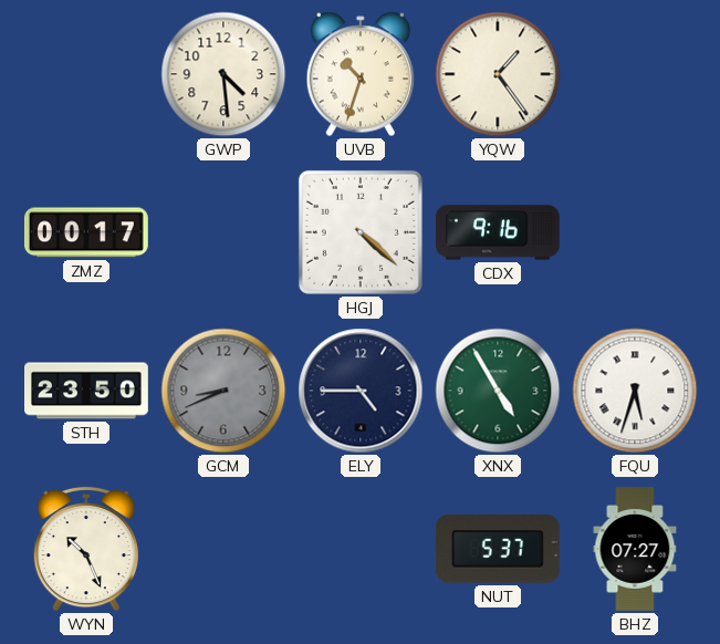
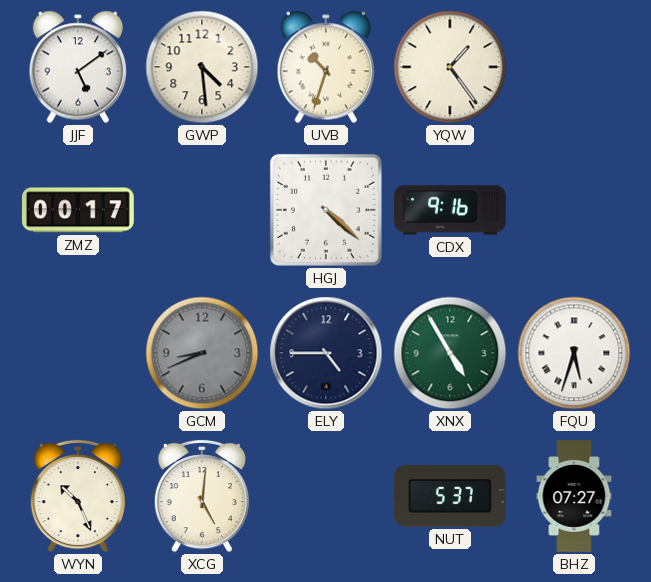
JJF: none -> 5:09 (77, 67)
STH: 23:50 -> none (87, 391)
XCG: none -> 5:01 (201, 496)
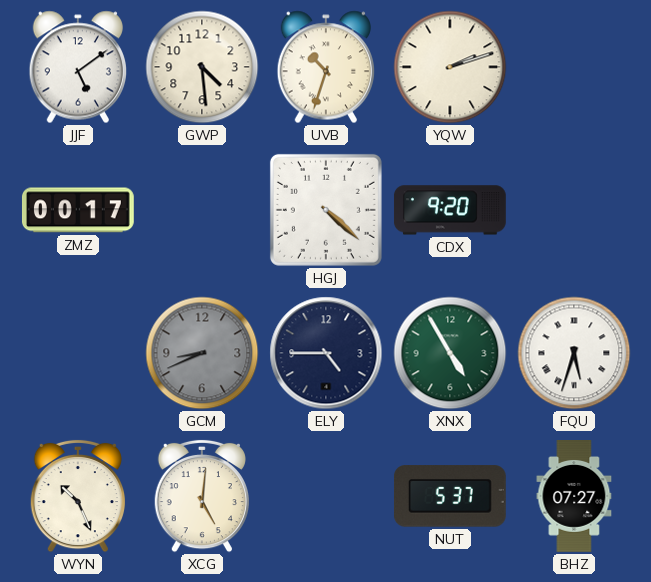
YQW: 1:24 -> 2:12 (450, 67)
CDX: 9:16 -> 9:20 (450, 210)
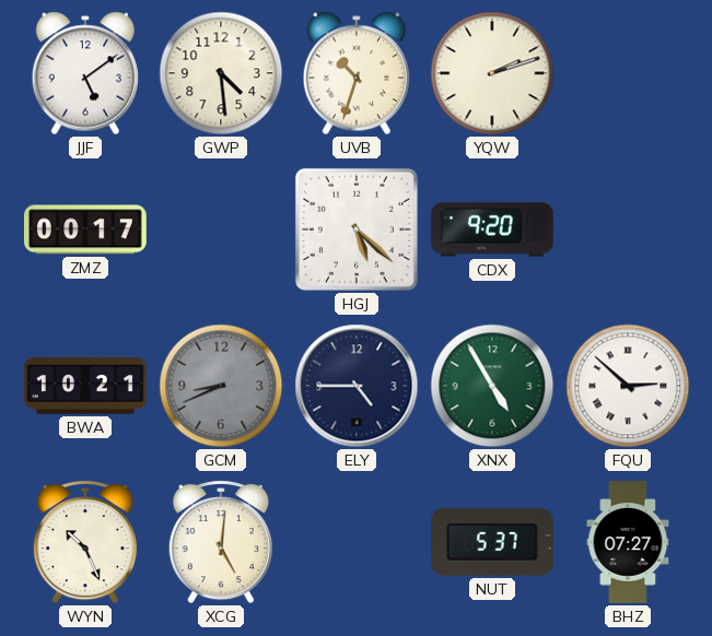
HGJ: 4:22 -> 5:22 (357, 229)
BWA: none -> 10:21 (86, 386)
FQU: 5:33 -> 2:52 (628, 386)
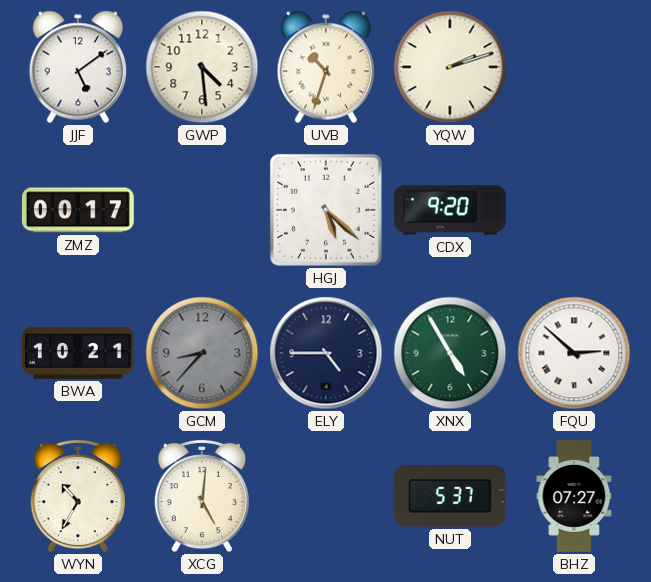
GCM: 8:41 -> 8:37 (202, 353)
WYN: 10:26 -> 10:35 (77, 496)
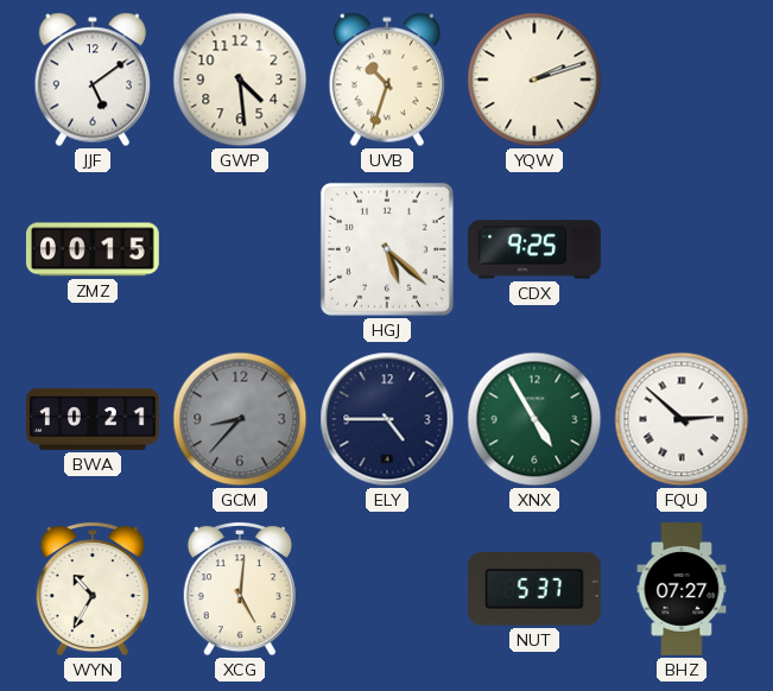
ZMZ: 00:17 -> 00:15 (93, 249)
CDX: 9:20 -> 9:25 (534, 249)
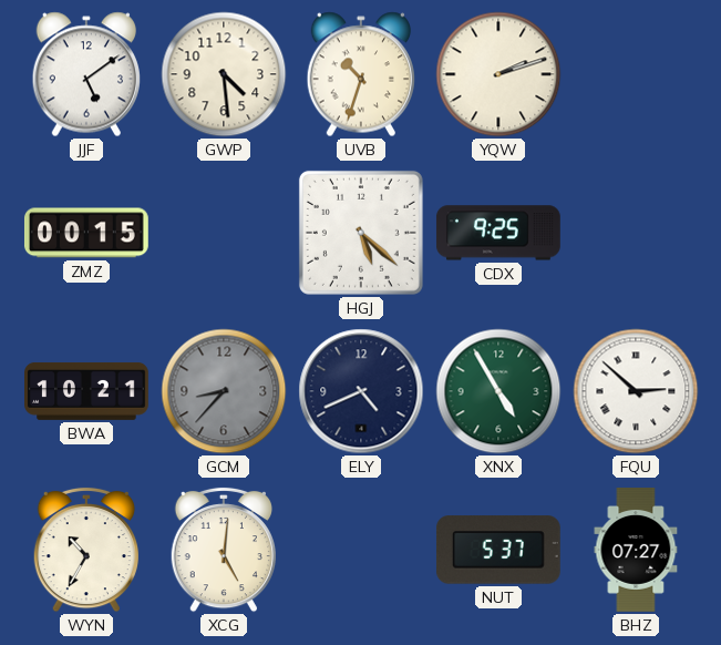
ELY: 4:45 -> 4:41 (361, 391)
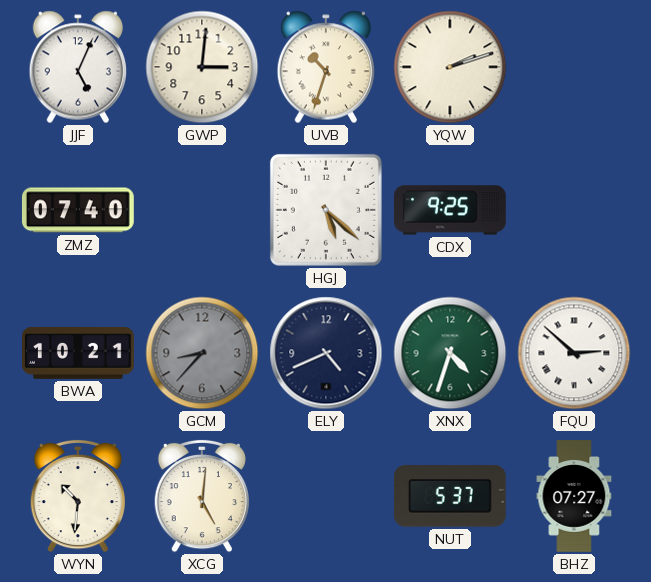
JJF: 5:09 -> 5:04 (77, 67)
GWP: 4:29 -> 3:01 (202, 67)
ZMZ: 00:15 -> 07:40 (78, 210)
XNX: 4:55 -> 4:33 (450, 353)
WYN: 10:35 -> 10:31 (77, 496)
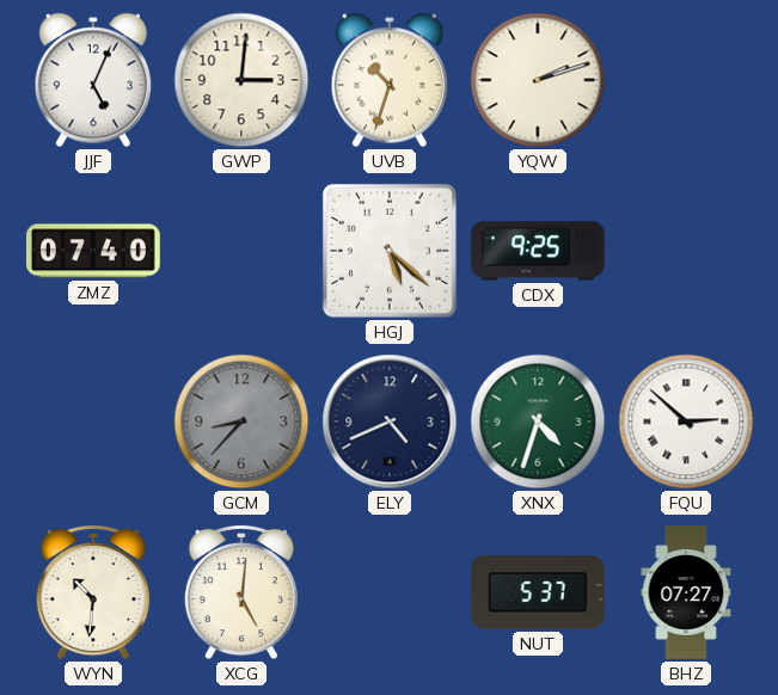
BWA: 10:21 -> none (79, 353)
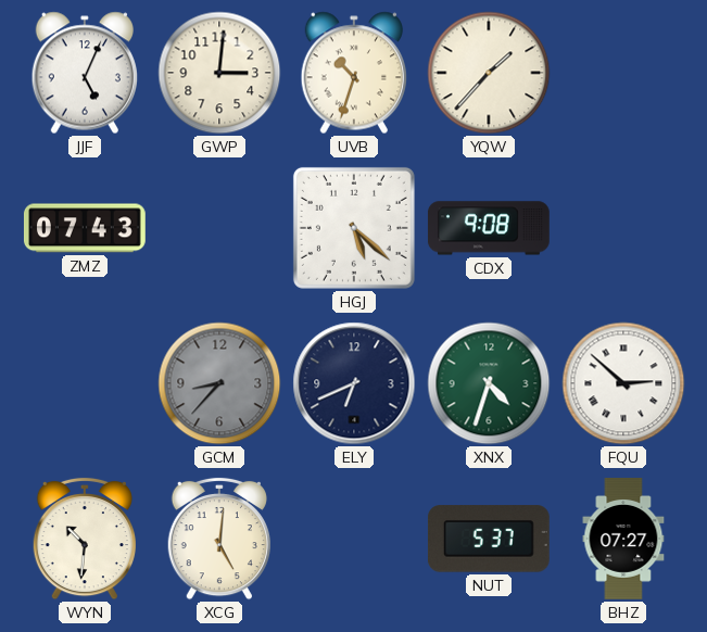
YQW: 2:12 -> 1:37 (489, 73)
ZMZ: 07:40 -> 07:43 (85, 228)
CDX: 9:25 -> 9:08 (489, 228)
ELY: 4:41 -> 6:41 (354, 383)
